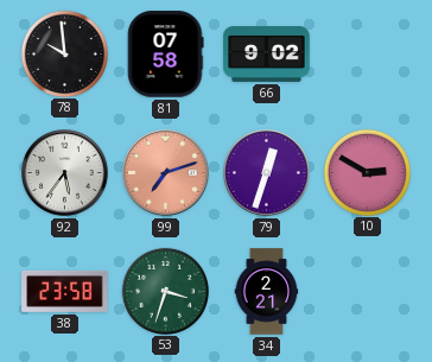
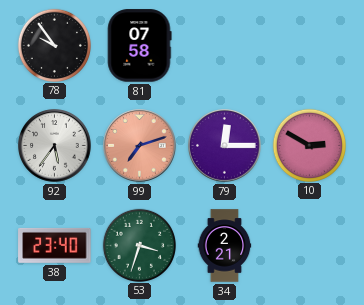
78: 9:59 -> 9:54 (54, 45)
66: 9:02 -> none (267, 55)
79: 12:33 -> 12:15 (225, 146)
38: 23:58 -> 23:40 (55, 245)
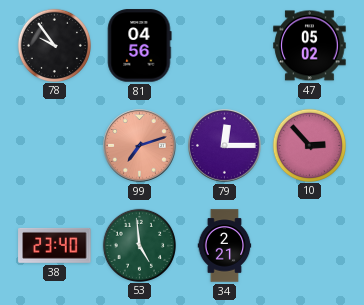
81: 07:58 -> 04:56 (140, 46)
47: none -> 05:02 (310, 46)
92: 5:36 -> none (55, 146)
10: 2:50 -> 2:53 (309, 145)
53: 3:33 -> 4:59 (139, 245)
